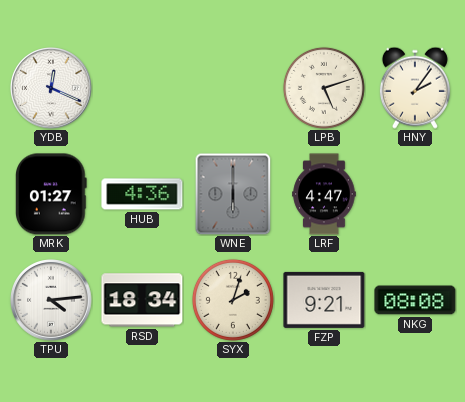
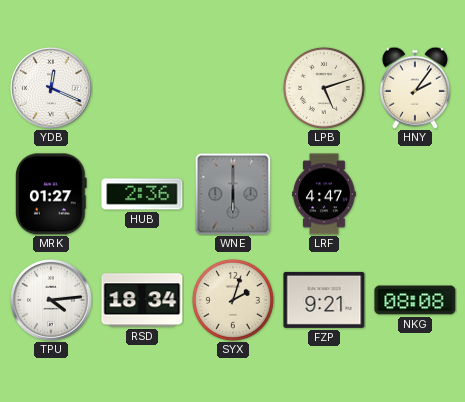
HUB: 4:36 -> 2:36 (142, 194)
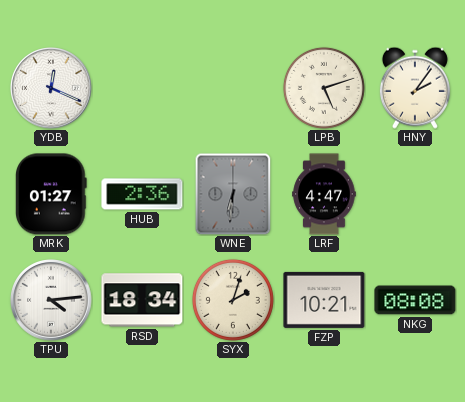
WNE: 6:00 -> 6:31 (233, 194)
FZP: 9:21 -> 10:21 (324, 300)
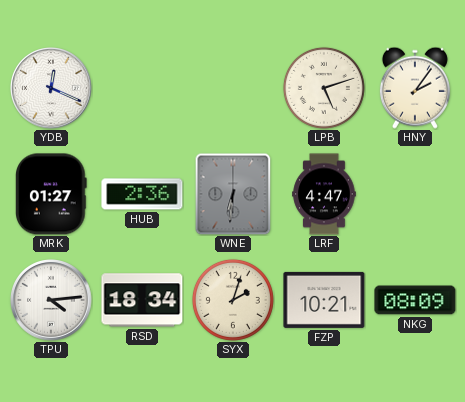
NKG: 08:08 -> 08:09 (415, 300)
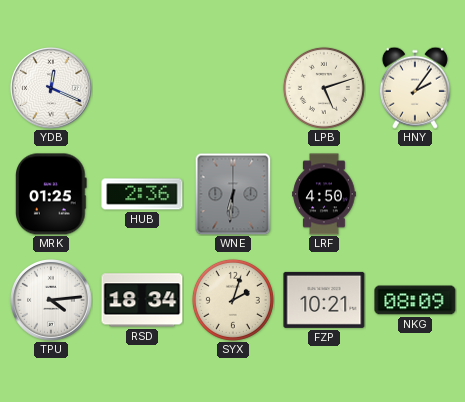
MRK: 01:27 -> 01:25 (52, 194)
LRF: 4:47 -> 4:50 (324, 194)
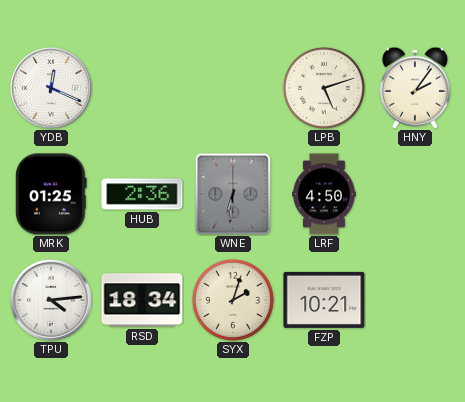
NKG: 08:09 -> none (415, 300)
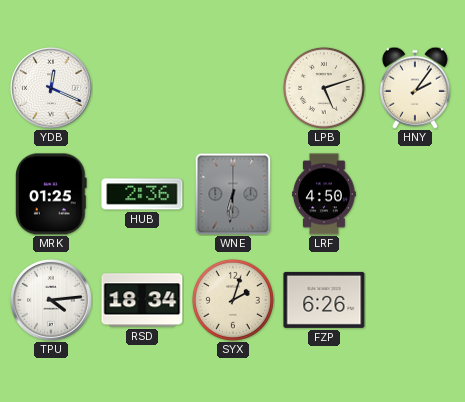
FZP: 10:21 -> 6:26 (324, 300)
